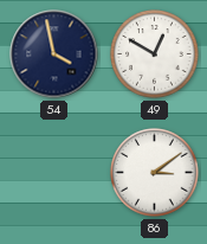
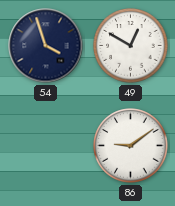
54: 3:58 -> 3:57 (46, 46)
86: 3:09 -> 9:09 (131, 146)
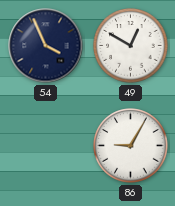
54: 3:57 -> 3:56 (46, 46)
86: 9:09 -> 9:05 (131, 146)
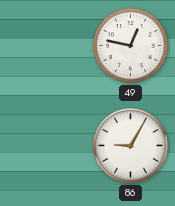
54: 3:56 -> none (46, 46)
49: 12:50 -> 12:47 (131, 46)
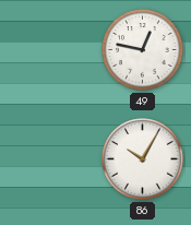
86: 9:05 -> 10:05 (143, 159)
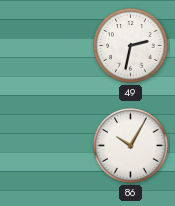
49: 12:47 -> 2:32 (131, 46)
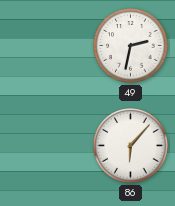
86: 10:05 -> 6:07 (131, 146)
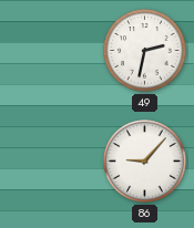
86: 6:07 -> 9:07 (145, 162)
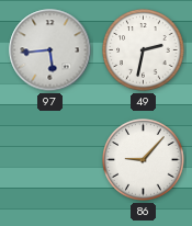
97: none -> 5:44 (50, 50)
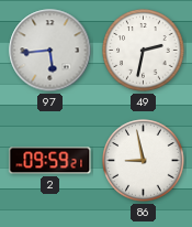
2: none -> 09:59 (50, 161)
86: 9:07 -> 8:58 (144, 161)
